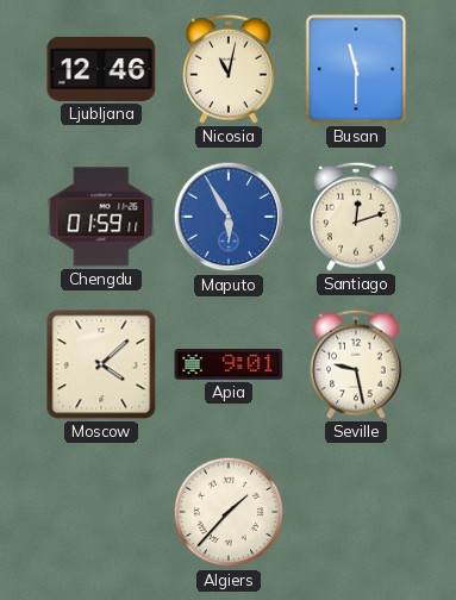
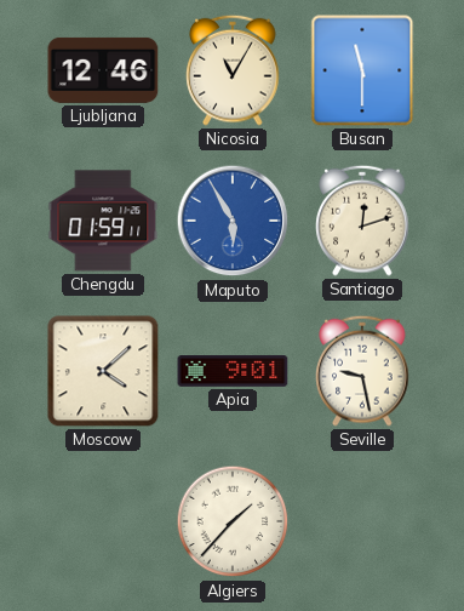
Nicosia: 11:02 -> 11:05 (233, 70)
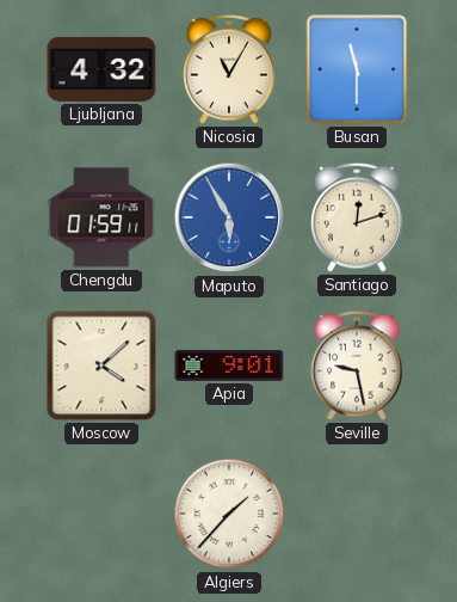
Ljubljana: 12:46 -> 4:32 (101, 69)
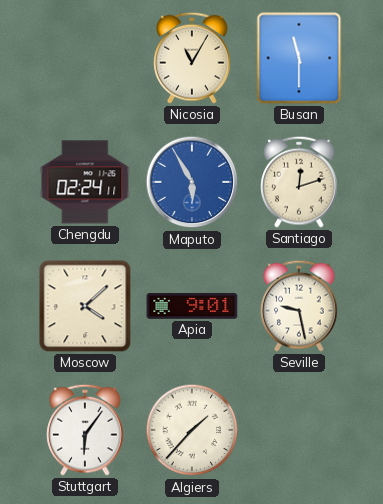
Ljubljana: 4:32 -> none (101, 69)
Chengdu: 01:59 -> 02:24 (85, 182)
Stuttgart: none -> 6:06 (85, 430)
